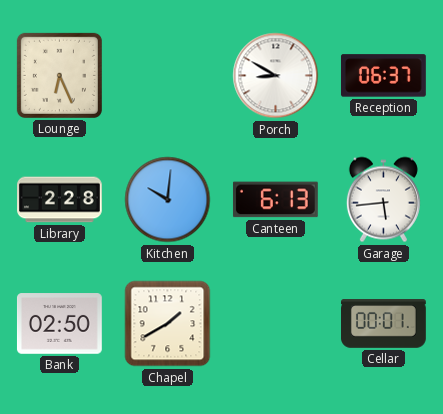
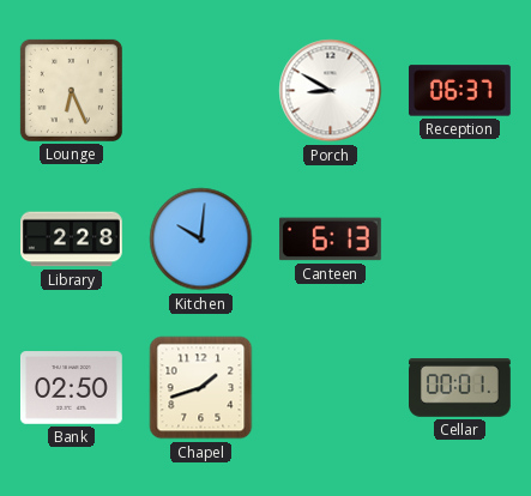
Garage: 5:44 -> none (383, 200)
Chapel: 1:40 -> 1:42 (201, 388)
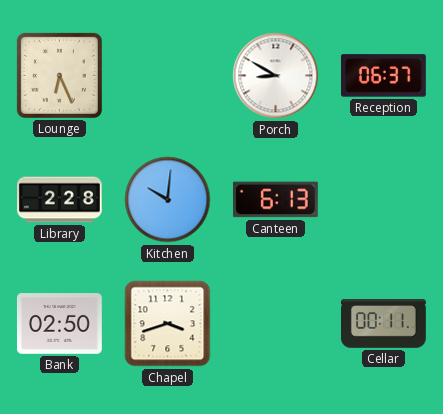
Chapel: 1:42 -> 3:42 (168, 324)
Cellar: 00:01 -> 00:11 (384, 324)
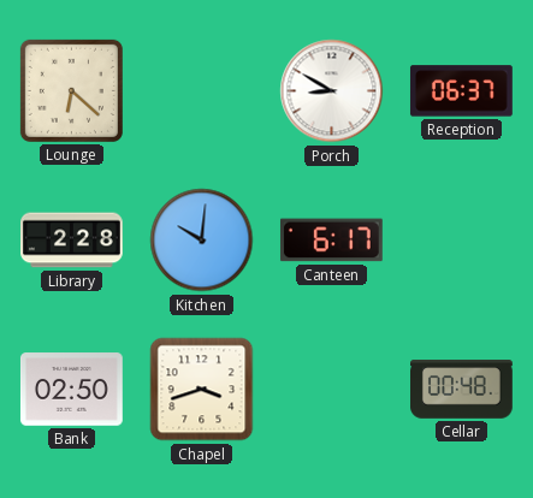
Lounge: 6:26 -> 6:22 (71, 90)
Canteen: 6:13 -> 6:17 (331, 241)
Cellar: 00:11 -> 00:48 (462, 390)
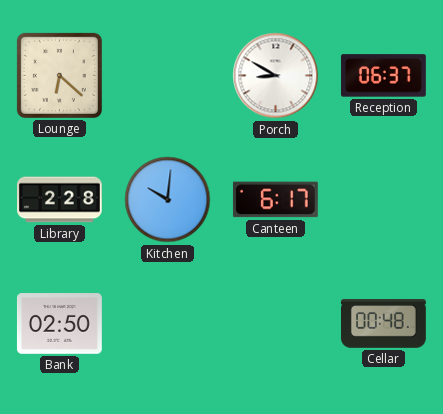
Chapel: 3:42 -> none (202, 390)
